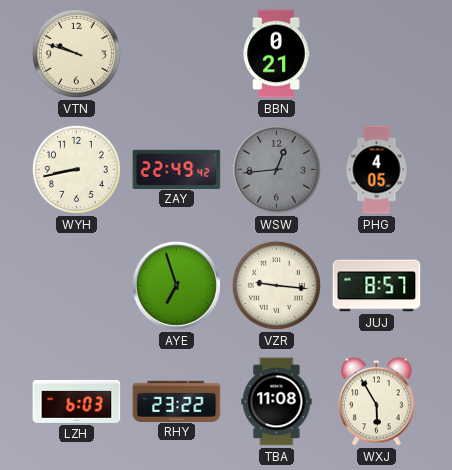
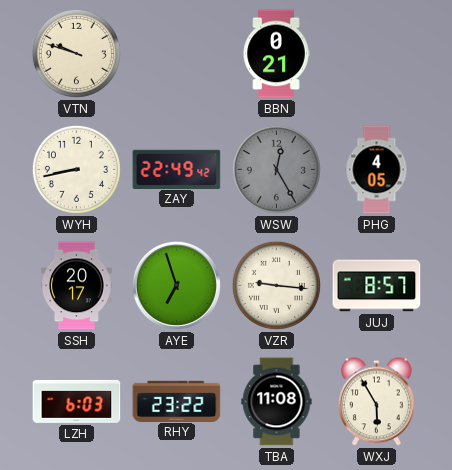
WSW: 12:44 -> 12:25 (276, 169)
SSH: none -> 20:17 (77, 286)
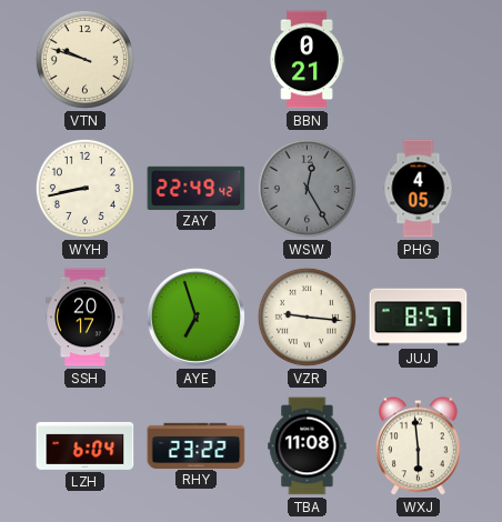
LZH: 6:03 -> 6:04 (86, 445)
WXJ: 5:55 -> 5:59 (419, 446)
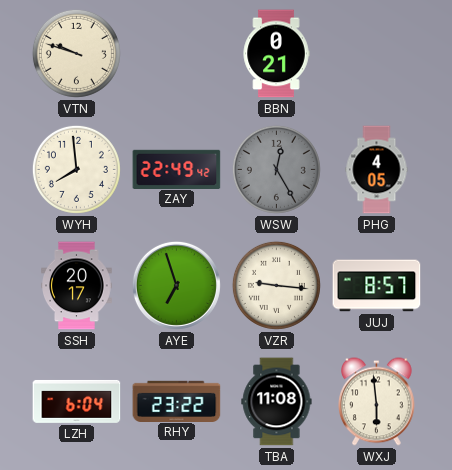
WYH: 8:43 -> 7:59 (76, 169)
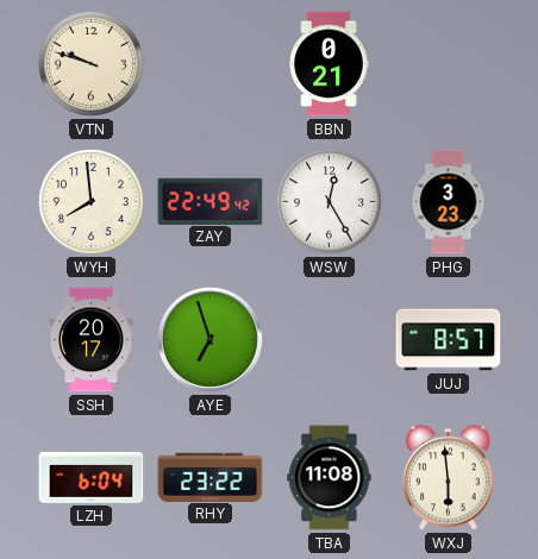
WSW dial: grey -> white (329, 201)
PHG: 4:05 -> 3:23 (449, 202)
VZR: 9:16 -> none (276, 285)
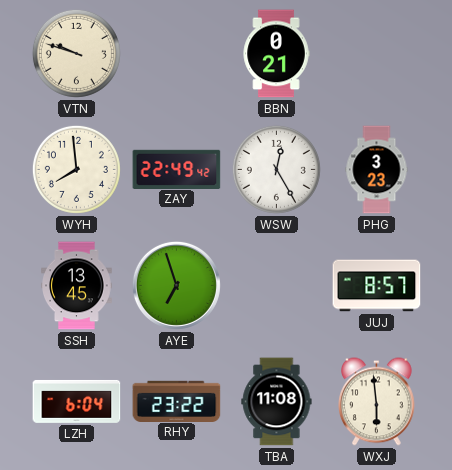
SSH: 20:17 -> 13:45 (77, 286)
